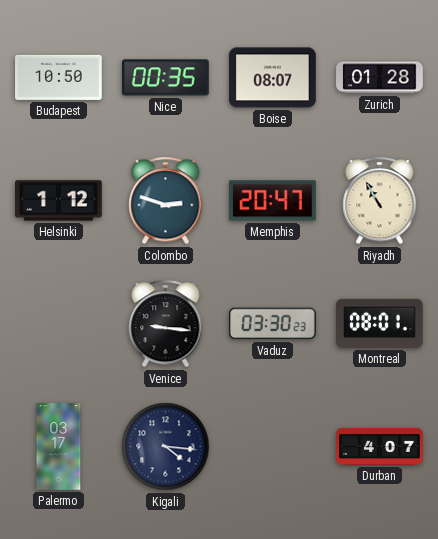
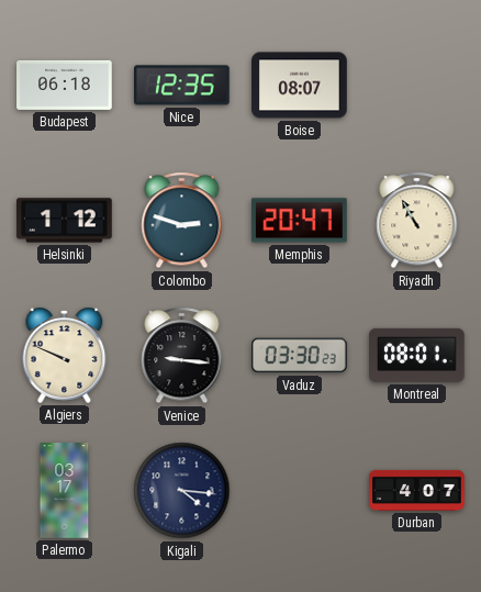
Budapest: 10:50 -> 06:18 (65, 85)
Nice: 00:35 -> 12:35 (182, 86)
Zurich: 01:28 -> none (380, 78)
Algiers: none -> 9:49 (65, 355)
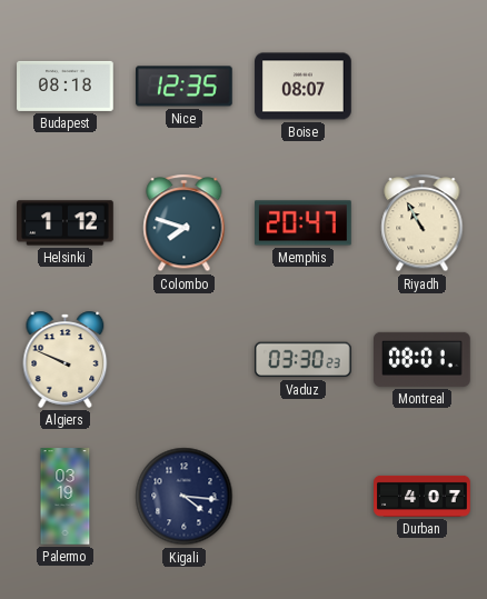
Budapest: 06:18 -> 08:18 (66, 86)
Colombo: 2:48 -> 7:48 (185, 223)
Venice: 9:16 -> none (182, 356)
Palermo: 03:17 -> 03:19 (66, 497)
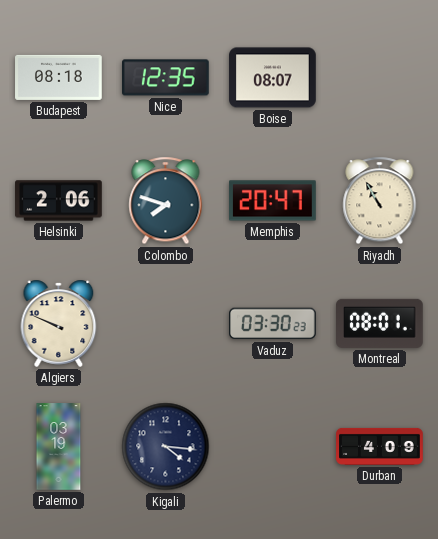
Helsinki: 1:12 -> 2:06 (59, 201)
Durban: 4:07 -> 4:09 (380, 446)
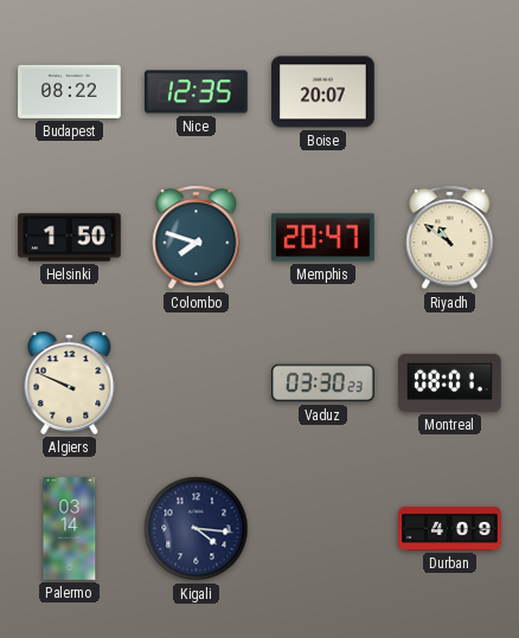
Budapest: 08:18 -> 08:22 (70, 91)
Boise: 08:07 -> 20:07 (323, 92)
Helsinki: 2:06 -> 1:50 (70, 238)
Riyadh: 10:55 -> 10:51 (450, 238)
Palermo: 03:19 -> 03:14 (70, 529)
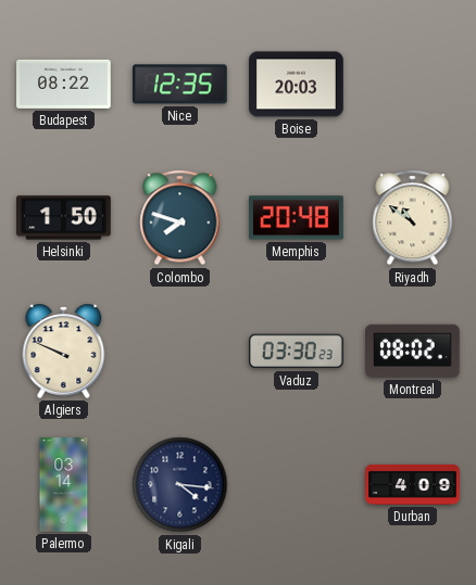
Boise: 20:07 -> 20:03 (297, 85)
Memphis: 20:47 -> 20:48 (297, 218)
Montreal: 08:01 -> 08:02 (413, 351)
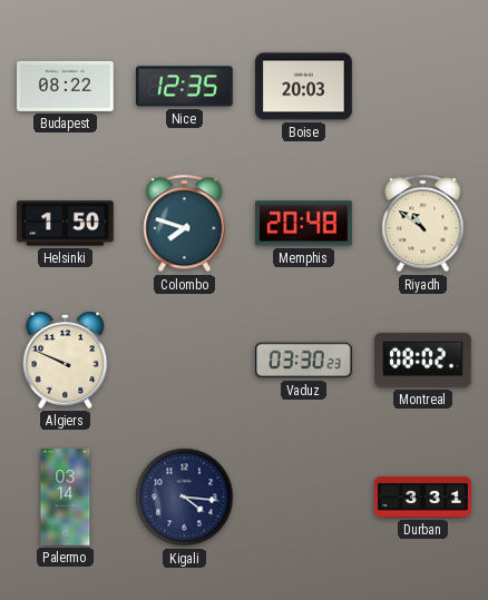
Durban: 4:09 -> 3:31 (423, 496)
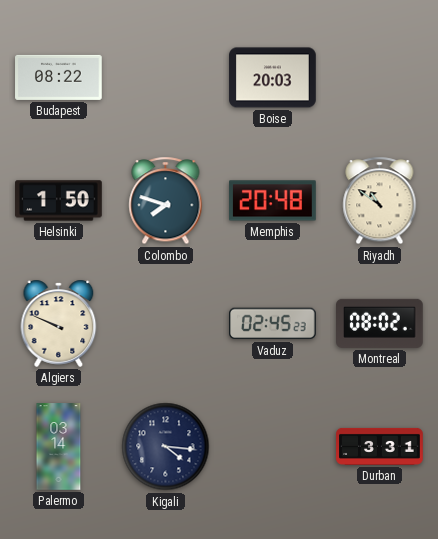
Nice: 12:35 -> none (185, 87)
Vaduz: 03:30 -> 02:45 (273, 324)
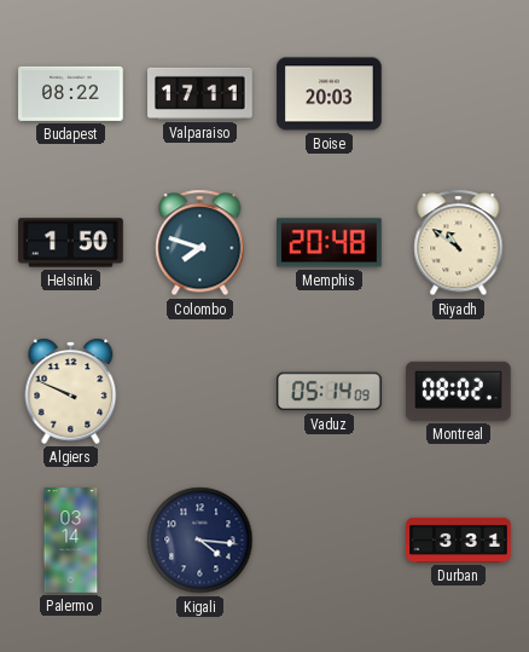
Valparaiso: none -> 17:11 (200, 93)
Vaduz: 02:45 -> 05:14 (330, 392)
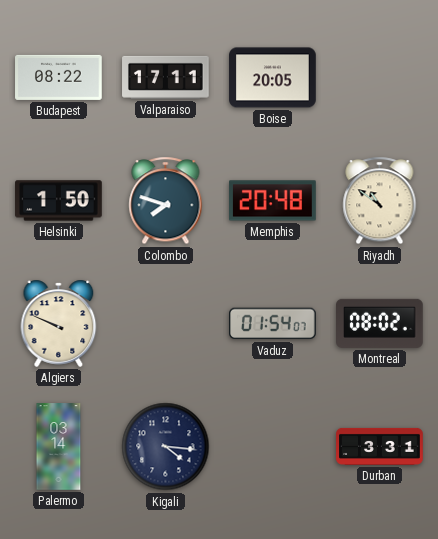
Boise: 20:03 -> 20:05 (273, 78)
Vaduz: 05:14 -> 01:54 (273, 324)
